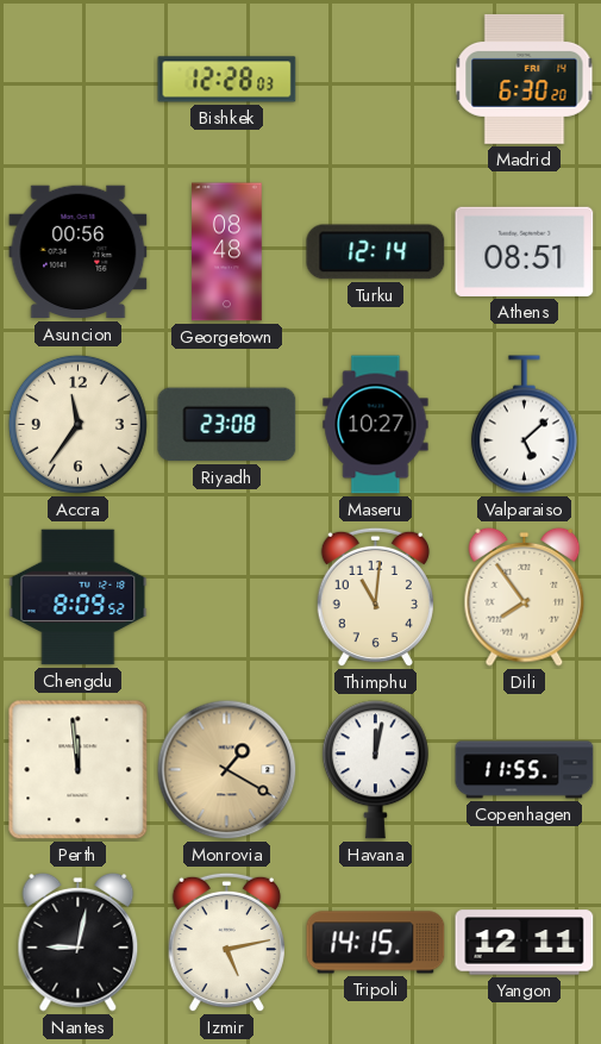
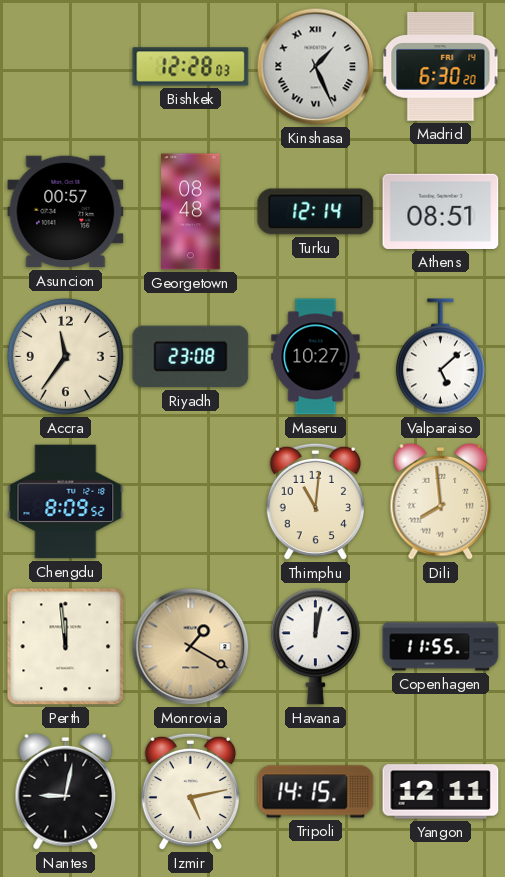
Kinshasa: none -> 1:26 (316, 67)
Asuncion: 00:56 -> 00:57 (66, 212)
Dili: 7:54 -> 7:59 (441, 501)
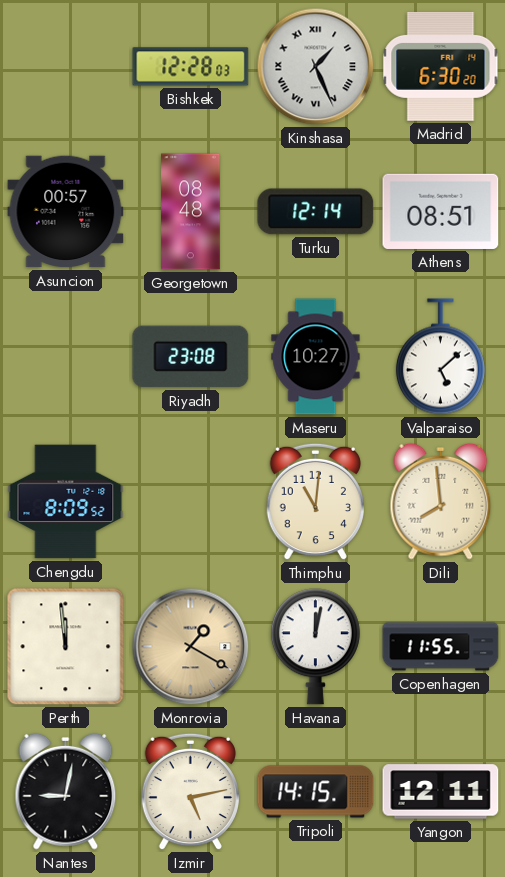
Accra: 11:36 -> none (65, 356)
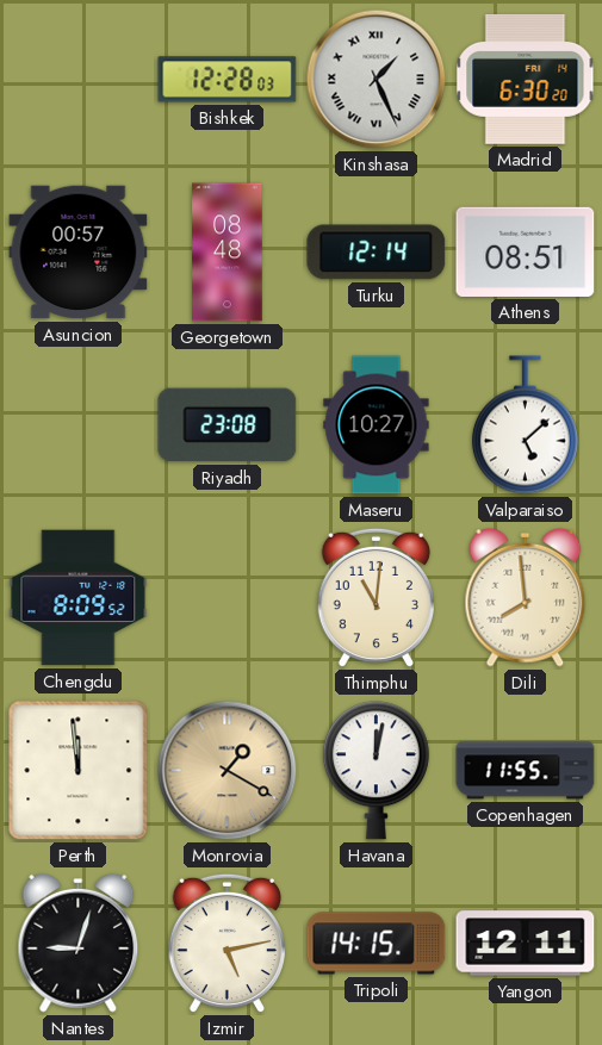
Nantes: 9:02 -> 9:03 (79, 943)
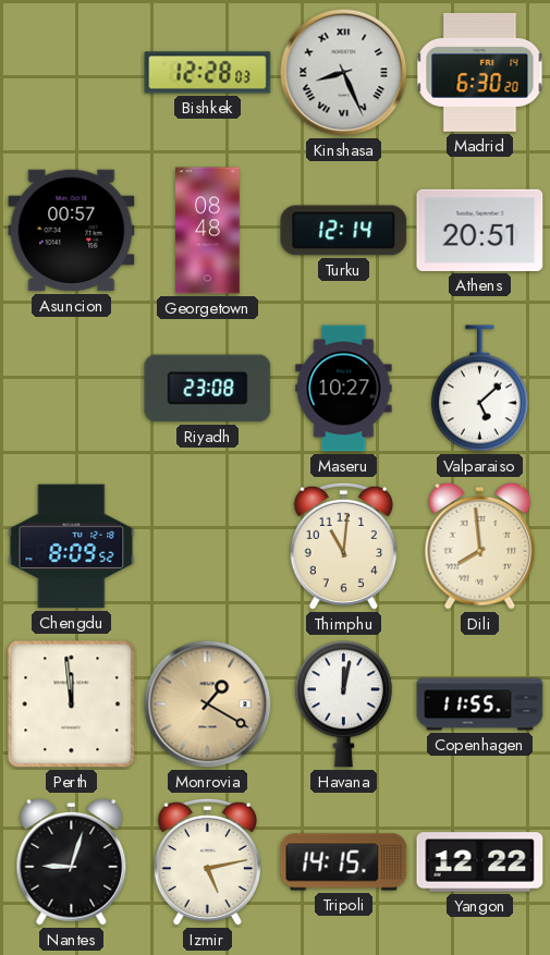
Kinshasa: 1:26 -> 8:26 (344, 73)
Athens: 08:51 -> 20:51 (480, 230)
Yangon: 12:11 -> 12:22 (480, 862)
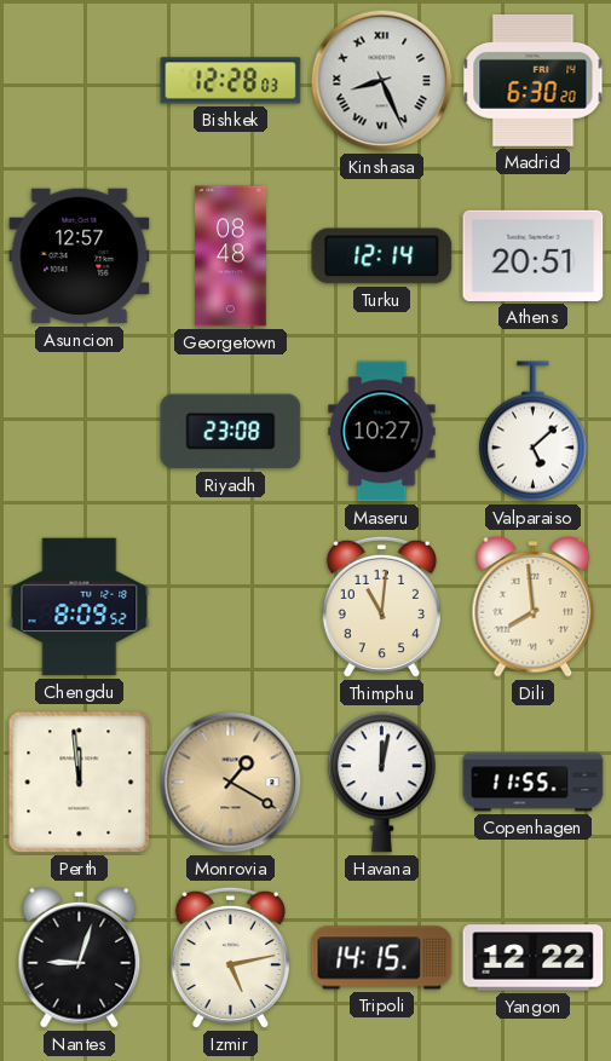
Asuncion: 00:57 -> 12:57 (80, 256)
